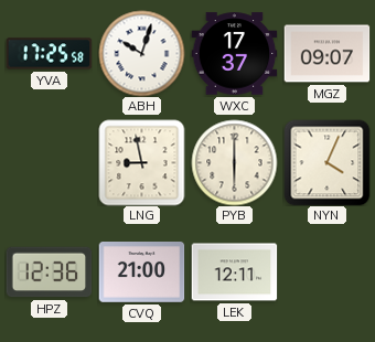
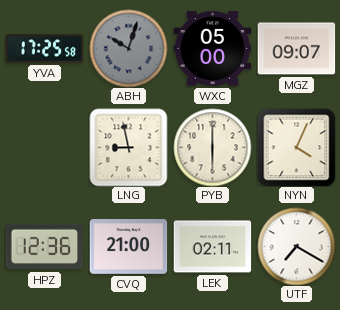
ABH dial: white -> grey (128, 48)
WXC: 17:37 -> 05:00 (212, 49)
LEK: 12:11 -> 02:11 (212, 247)
UTF: none -> 7:20 (296, 246)
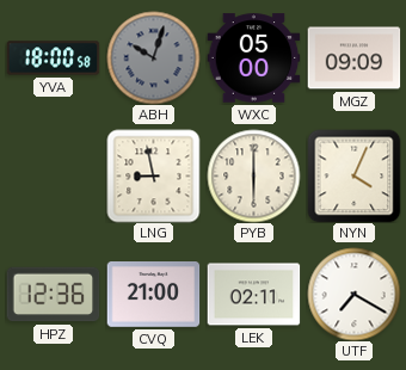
YVA: 17:25 -> 18:00 (53, 58)
MGZ: 09:07 -> 09:09 (353, 58)
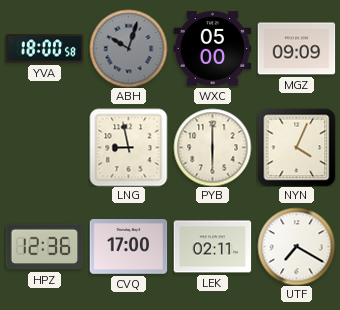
CVQ: 21:00 -> 17:00 (128, 247)
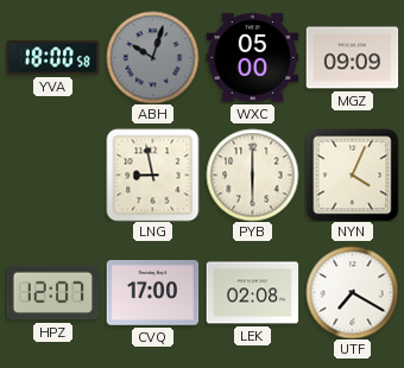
HPZ: 12:36 -> 12:07 (52, 293)
LEK: 02:11 -> 02:08 (252, 293)
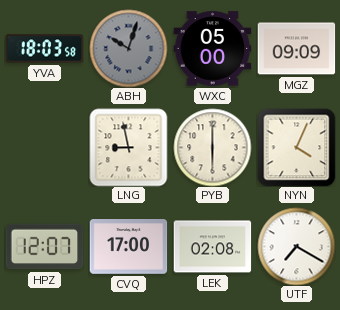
YVA: 18:00 -> 18:03 (44, 49)
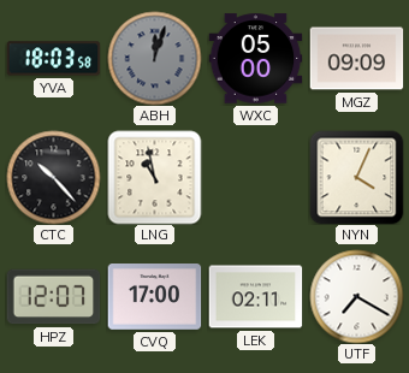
ABH: 10:03 -> 12:03 (154, 58)
CTC: none -> 10:23 (53, 177)
LNG: 8:58 -> 10:58 (154, 177)
PYB: 6:00 -> none (212, 147)
LEK: 02:08 -> 02:11 (255, 297)
